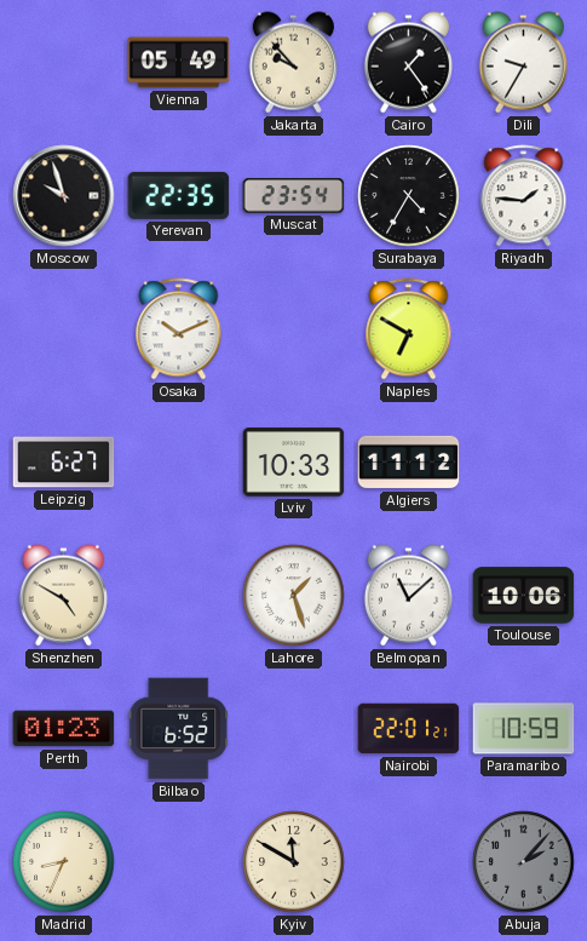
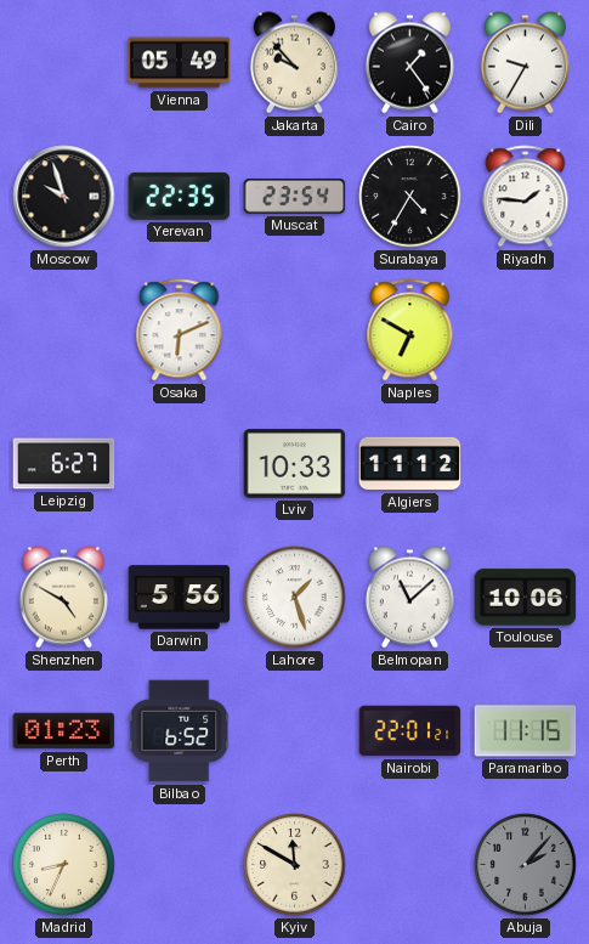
Osaka: 10:11 -> 6:11 (180, 330)
Darwin: none -> 5:56 (180, 598)
Paramaribo: 10:59 -> 11:15 (526, 731)
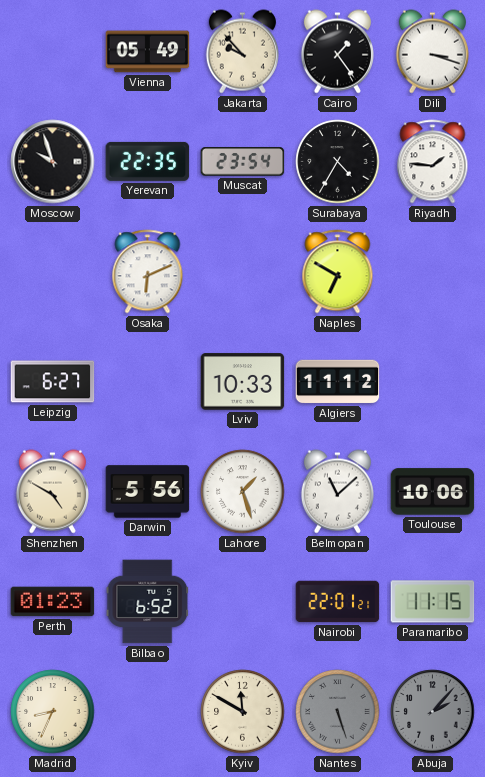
Dili: 9:35 -> 3:18 (432, 52)
Nantes: none -> 5:27 (338, 712)
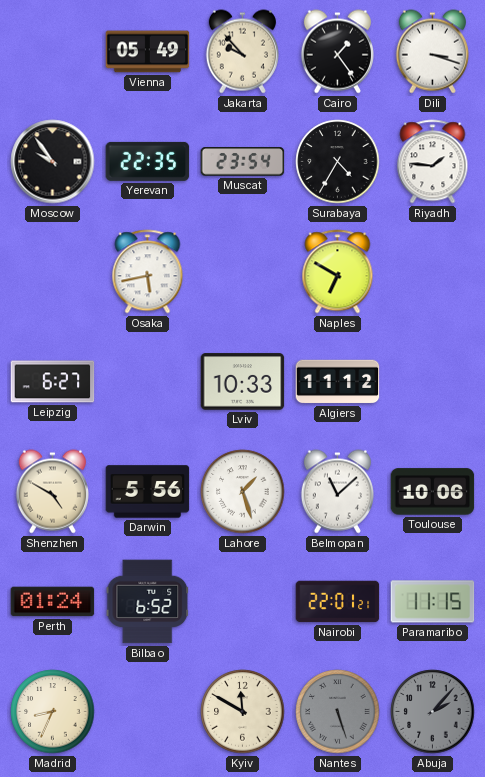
Moscow: 9:57 -> 9:54 (53, 162)
Osaka: 6:11 -> 5:43 (148, 272)
Perth: 01:23 -> 01:24 (53, 602)
